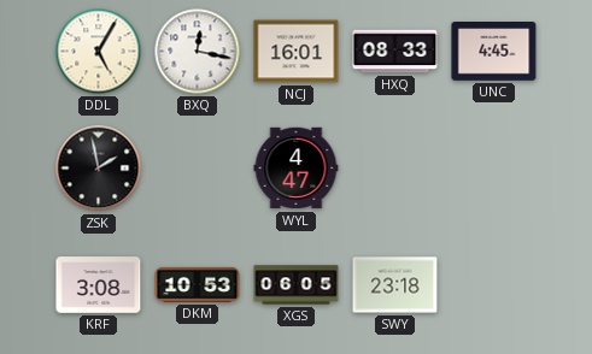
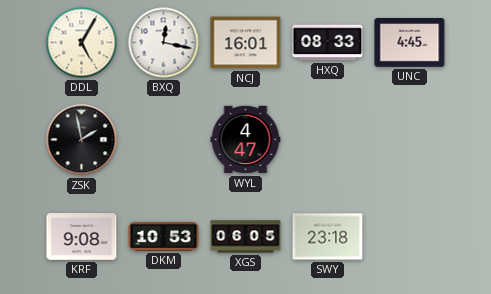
KRF: 3:08 -> 9:08 (82, 237)
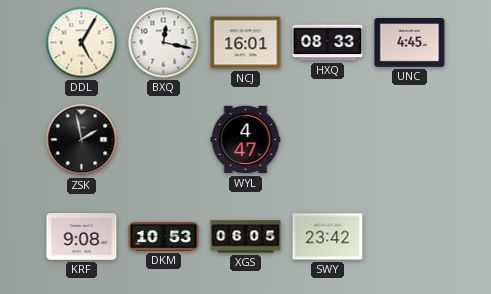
SWY: 23:18 -> 23:42 (328, 237)
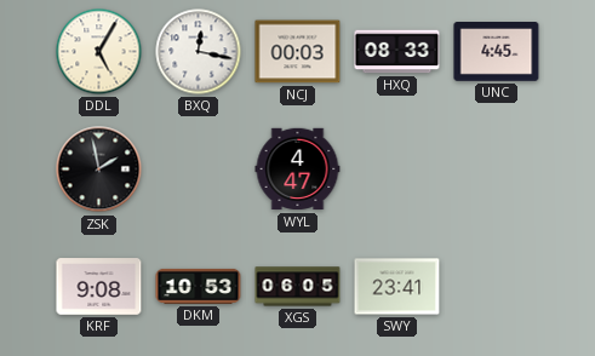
NCJ: 16:01 -> 00:03 (298, 52)
SWY: 23:42 -> 23:41 (397, 287)
